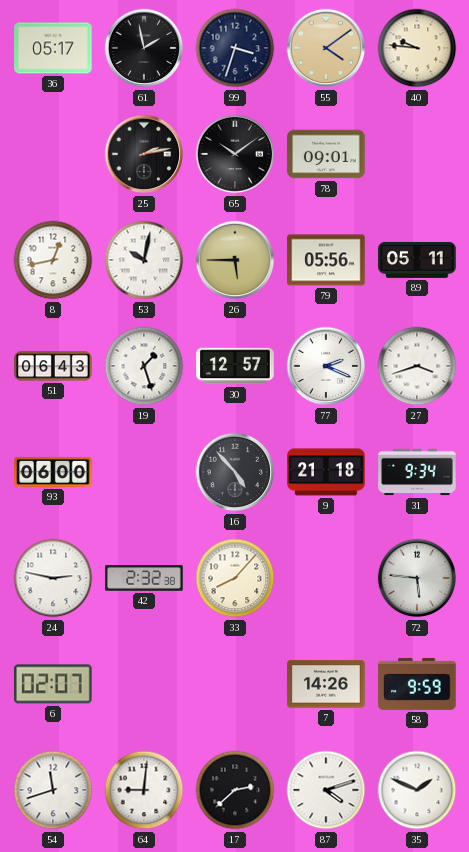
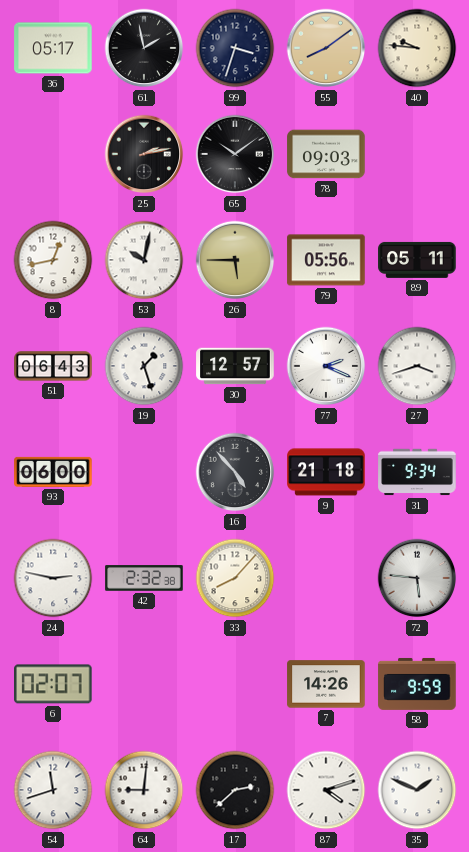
55: 4:09 -> 8:09 (326, 48)
78: 09:01 -> 09:03 (326, 154)
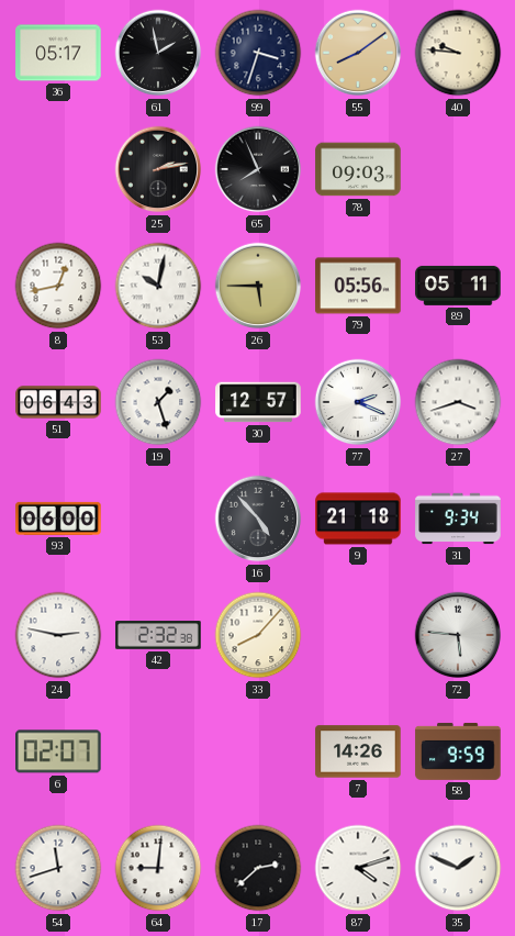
65: 10:09 -> 7:56 (258, 169)
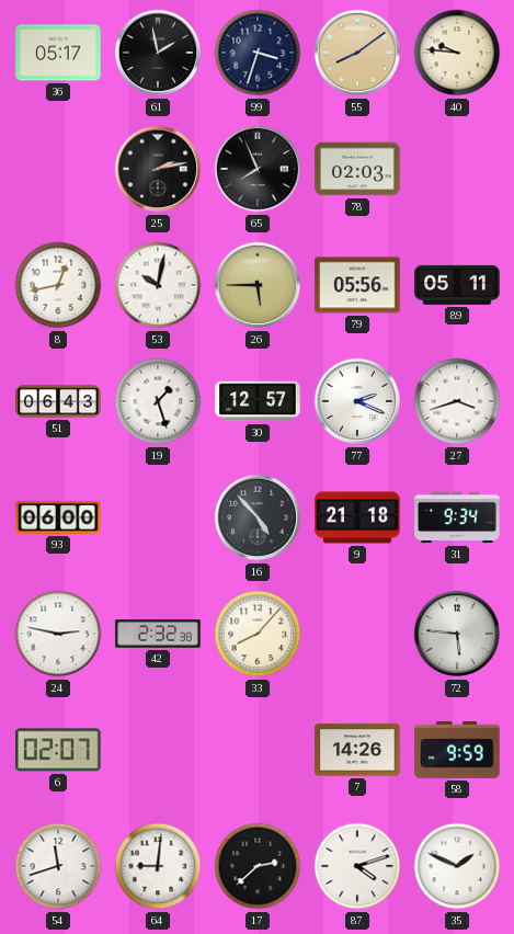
78: 09:03 -> 02:03 (357, 169)
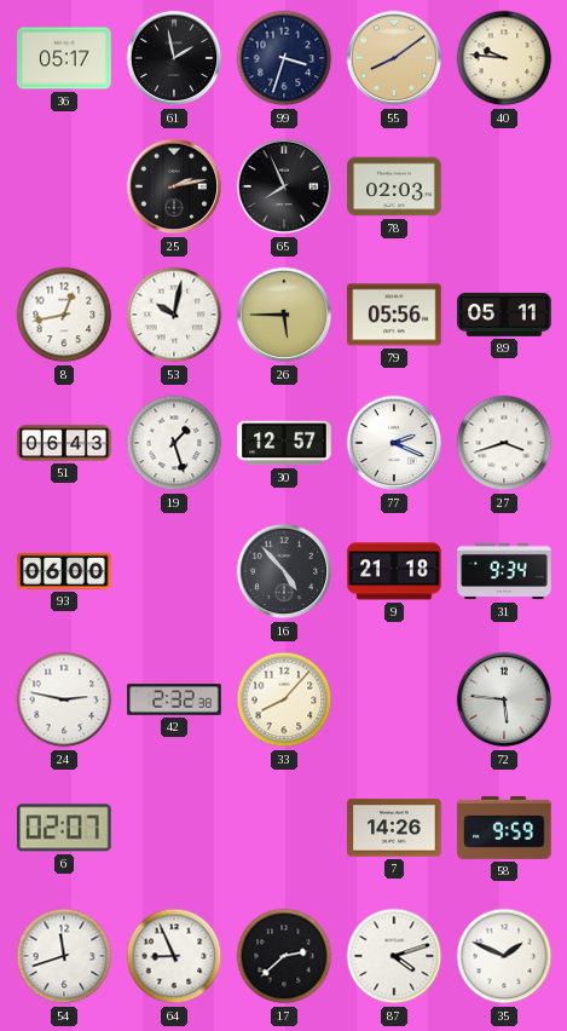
64: 9:01 -> 8:56 (174, 956)
